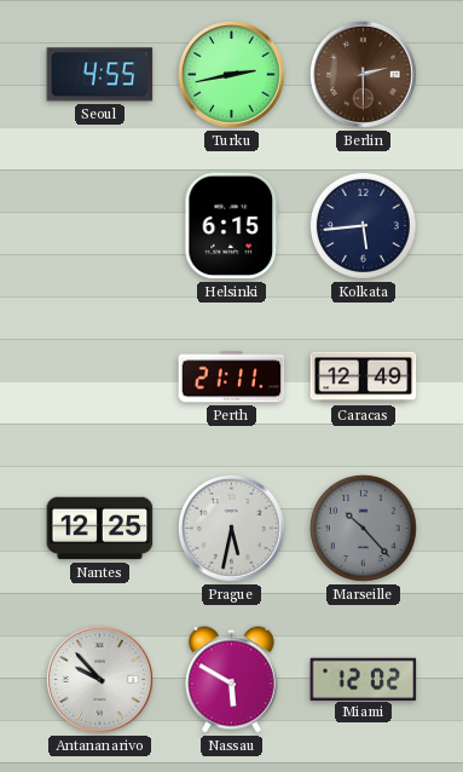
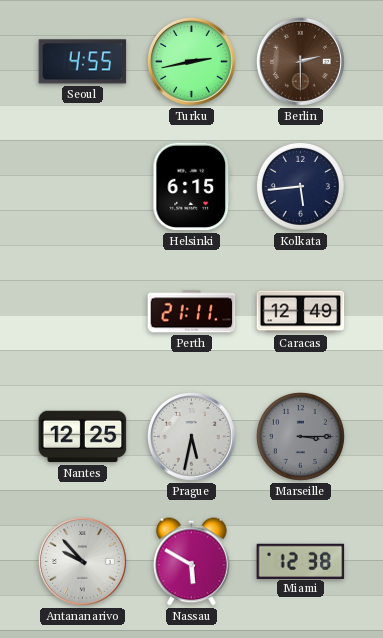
Marseille: 10:23 -> 3:15 (300, 436)
Miami: 12:02 -> 12:38 (301, 561)
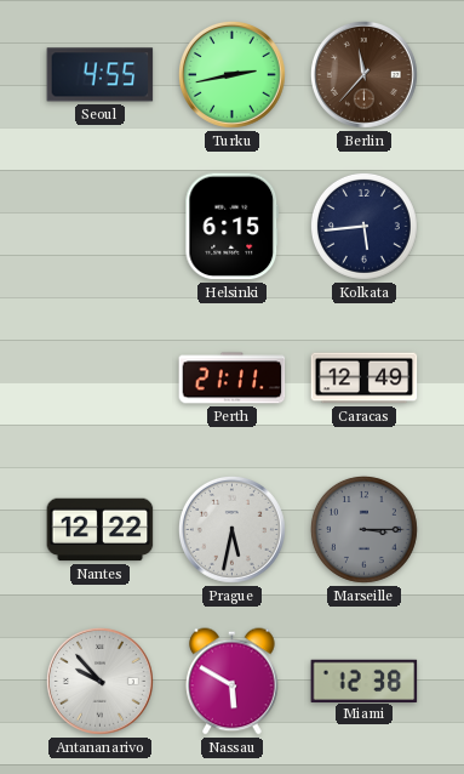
Berlin: 2:30 -> 11:37 (363, 74)
Nantes: 12:25 -> 12:22 (101, 530)
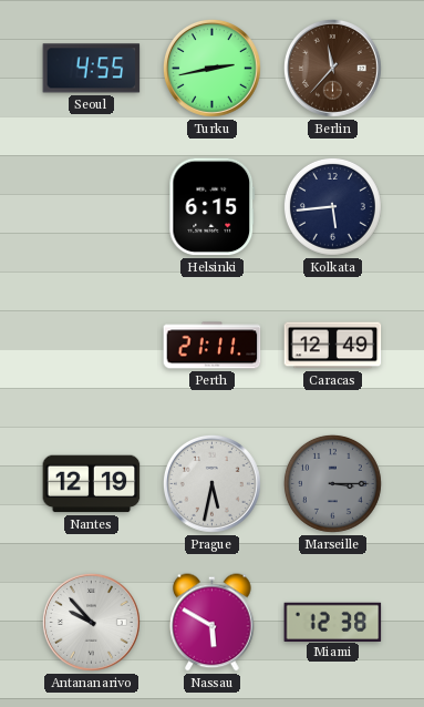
Nantes: 12:22 -> 12:19 (92, 484)
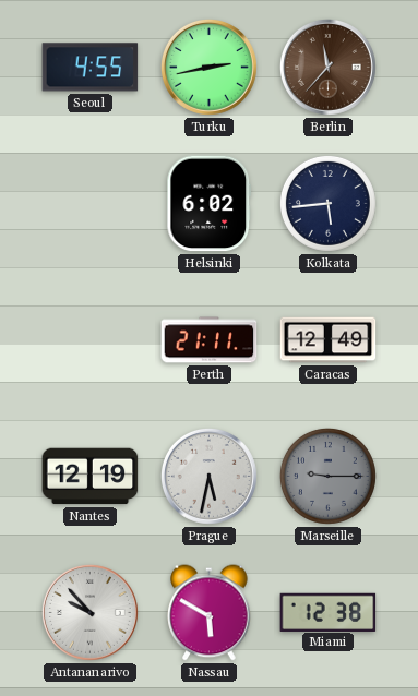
Helsinki: 6:15 -> 6:02 (210, 204)
Marseille: 3:15 -> 9:15 (327, 476)
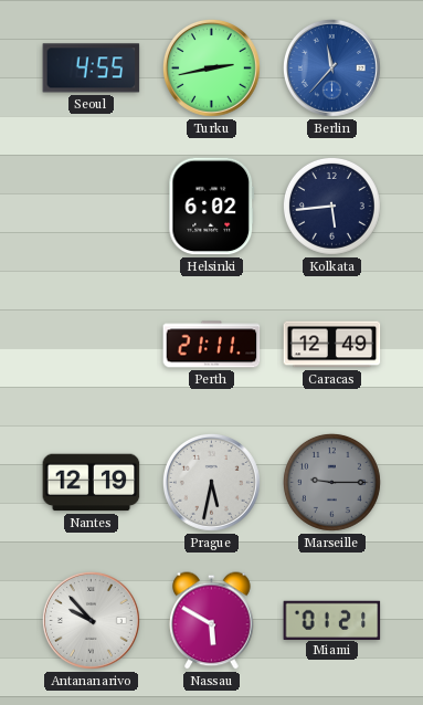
Berlin dial: brown -> blue (331, 67)
Miami: 12:38 -> 01:21 (332, 620)
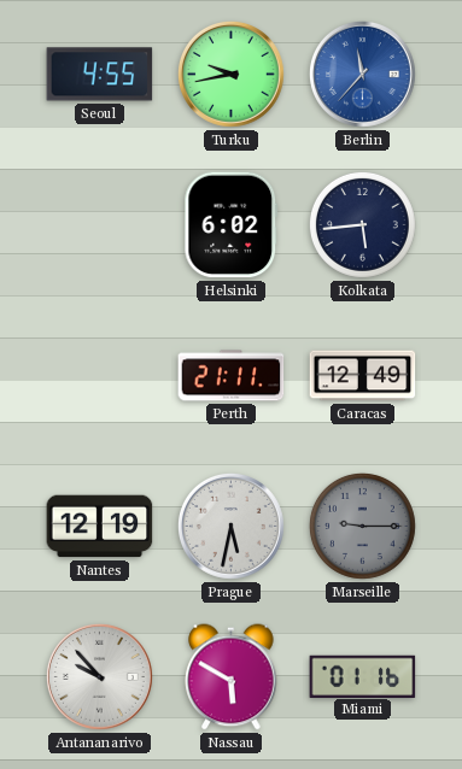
Turku: 2:43 -> 9:43 (230, 74)
Miami: 01:21 -> 01:16 (363, 676)
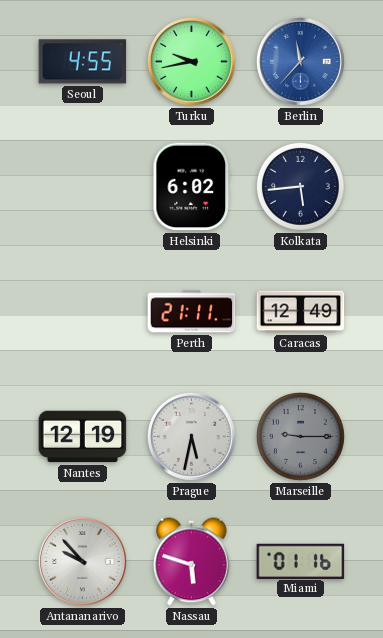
Nassau: 5:50 -> 5:48 (192, 562)
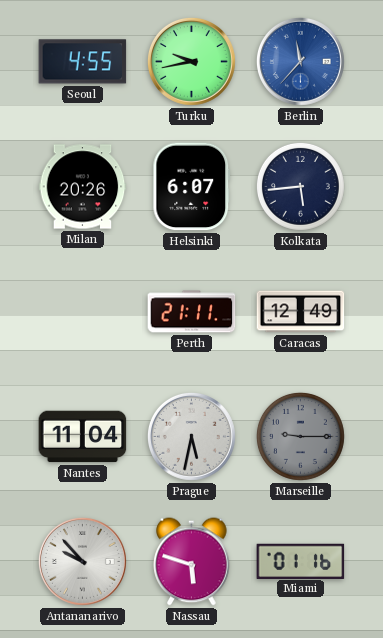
Milan: none -> 20:26 (83, 187)
Helsinki: 6:02 -> 6:07 (192, 187)
Nantes: 12:19 -> 11:04 (83, 437)
